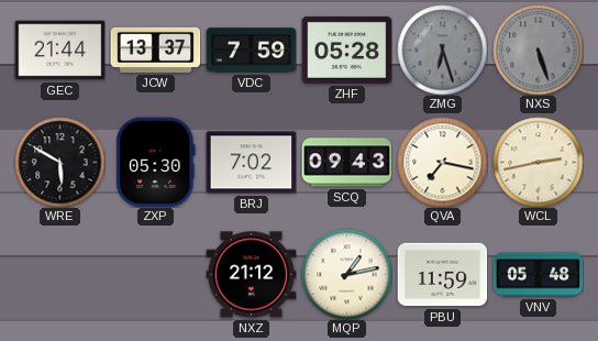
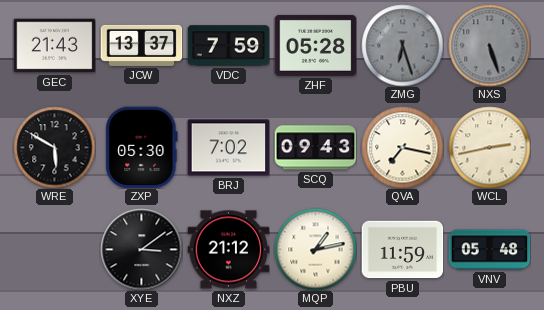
GEC: 21:44 -> 21:43 (54, 46)
XYE: none -> 3:09 (141, 249)
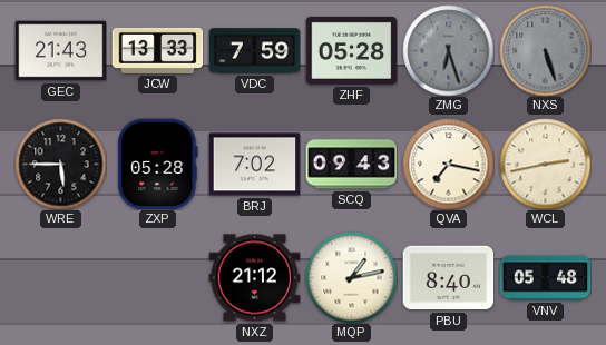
JCW: 13:37 -> 13:33 (157, 50)
WRE: 5:50 -> 5:45 (60, 164)
ZXP: 05:30 -> 05:28 (158, 164)
XYE: 3:09 -> none (141, 249)
PBU: 11:59 -> 8:40 (448, 278)
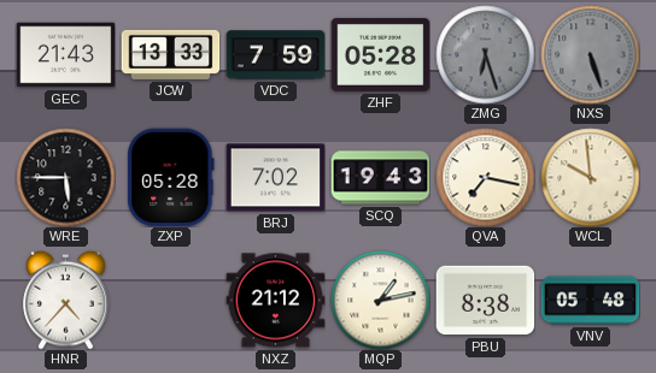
SCQ: 09:43 -> 19:43 (380, 178)
WCL: 2:43 -> 9:59 (590, 177)
HNR: none -> 4:37 (66, 300)
PBU: 8:40 -> 8:38 (485, 301)
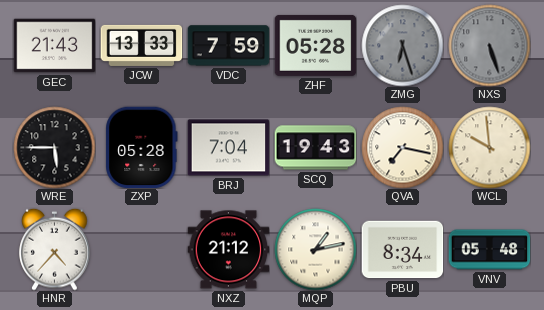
BRJ: 7:02 -> 7:04 (228, 148)
PBU: 8:38 -> 8:34 (402, 250)
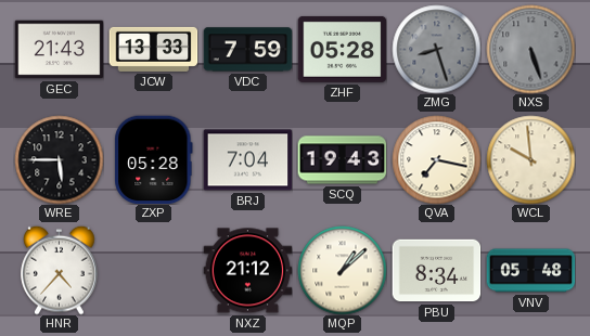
ZMG: 6:27 -> 8:27 (436, 49)
MQP: 1:13 -> 1:08 (342, 270)
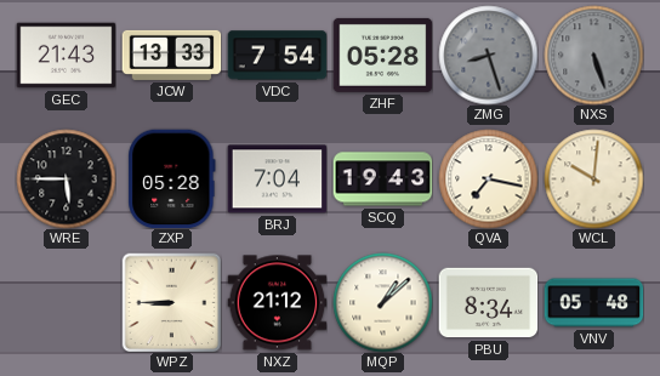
VDC: 7:59 -> 7:54 (277, 56)
WCL: 9:59 -> 10:01 (593, 178)
HNR: 4:37 -> none (60, 270)
WPZ: none -> 8:45 (171, 302)
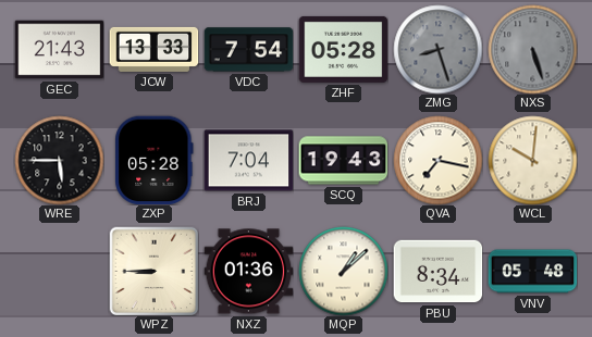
NXZ: 21:12 -> 01:36 (248, 272)
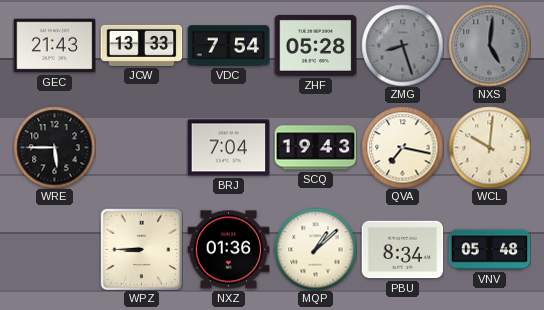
NXS: 5:27 -> 5:01 (489, 45)
ZXP: 05:28 -> none (155, 160)
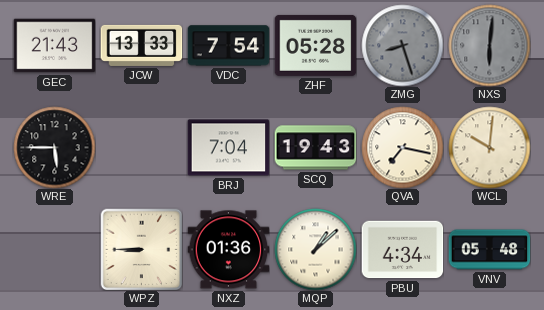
NXS: 5:01 -> 6:01 (489, 45)
PBU: 8:34 -> 4:34 (402, 250)
